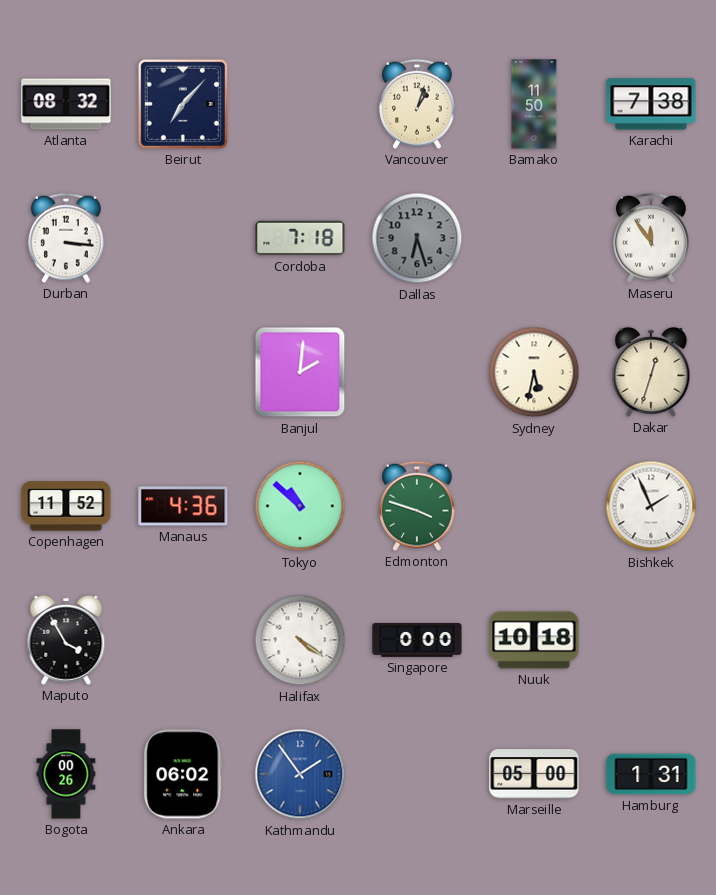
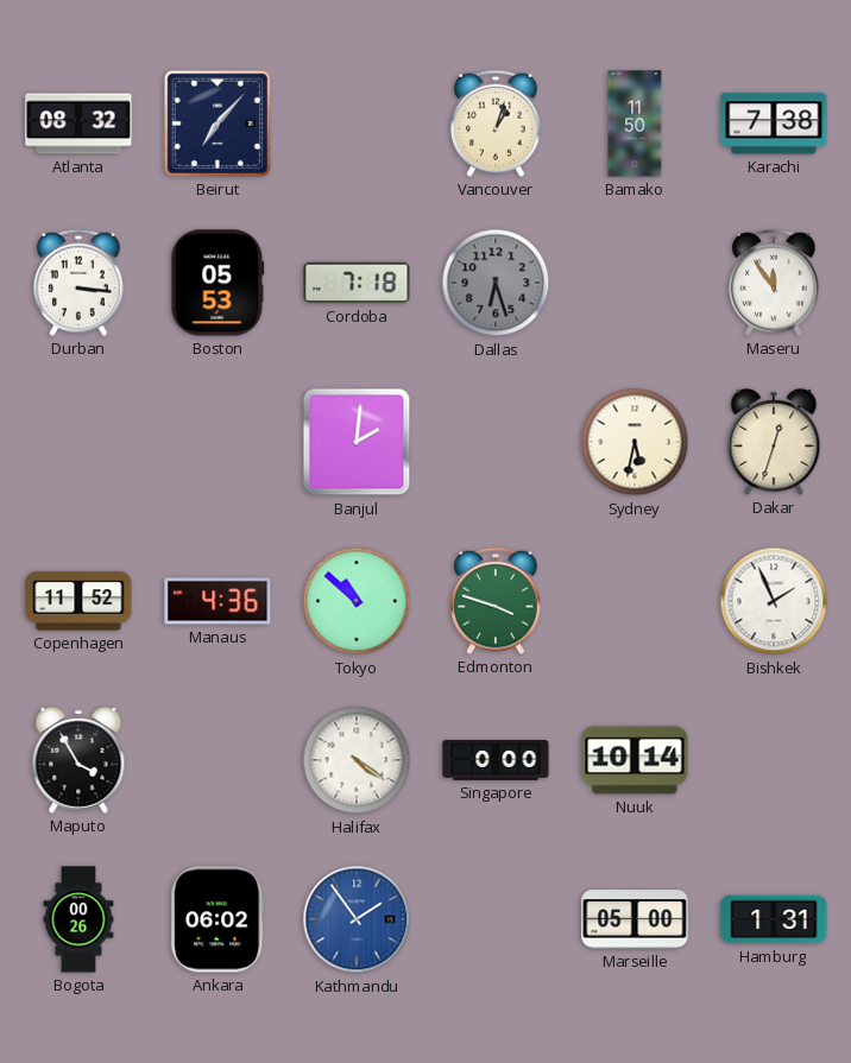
Boston: none -> 05:53 (218, 283)
Nuuk: 10:18 -> 10:14 (635, 760)
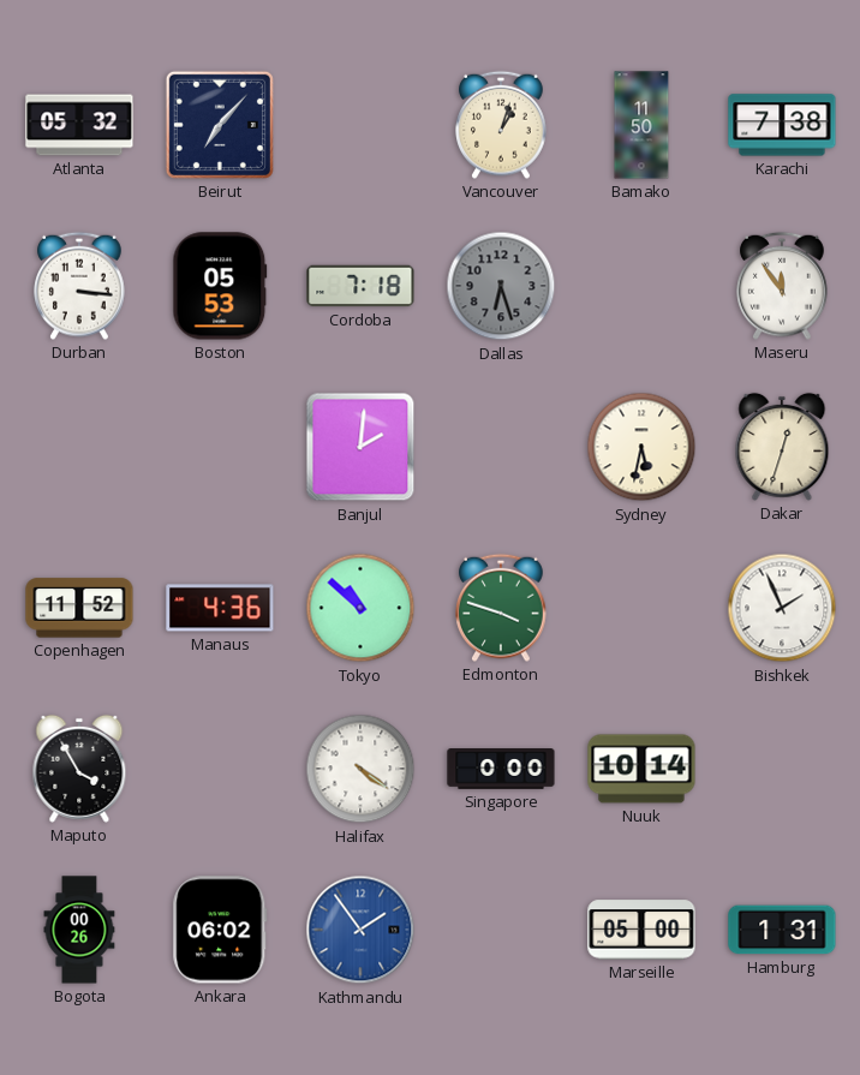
Atlanta: 08:32 -> 05:32 (79, 125)
